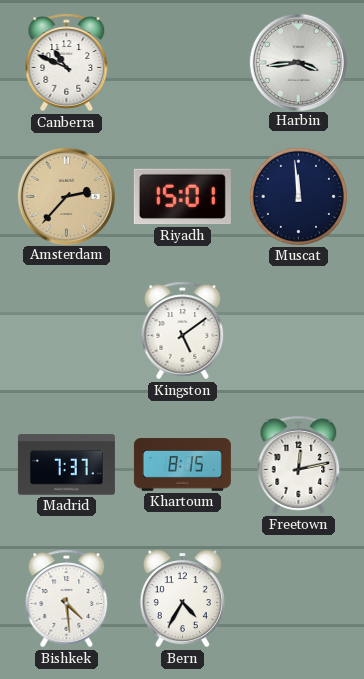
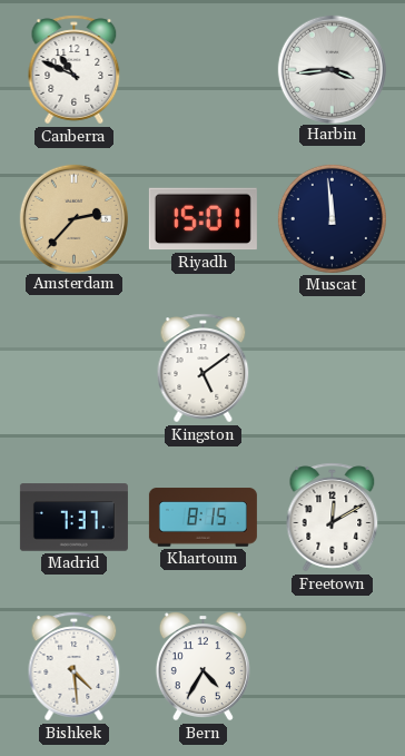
Freetown: 12:13 -> 12:10 (333, 518)
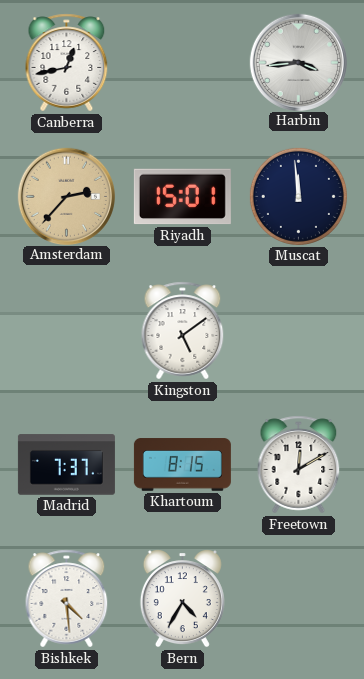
Canberra: 10:49 -> 12:43 (67, 63)
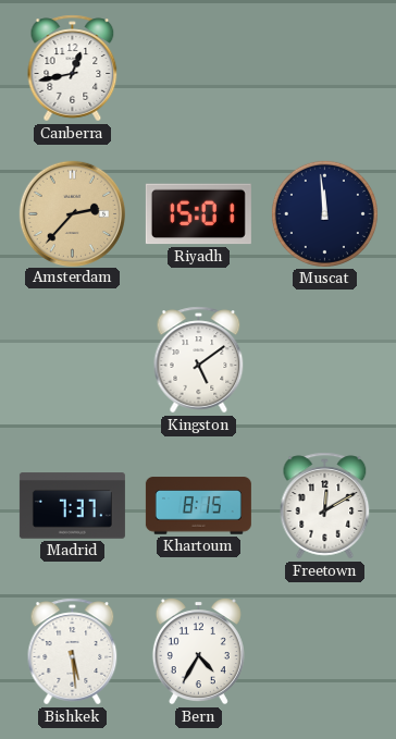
Harbin: 3:44 -> none (298, 62)
Bishkek: 4:29 -> 5:29 (73, 652)
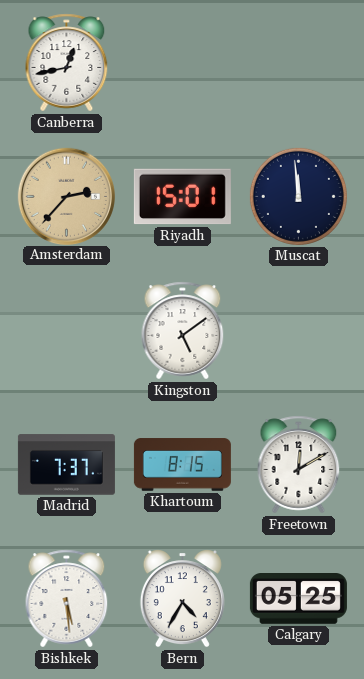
Calgary: none -> 05:25 (298, 599)
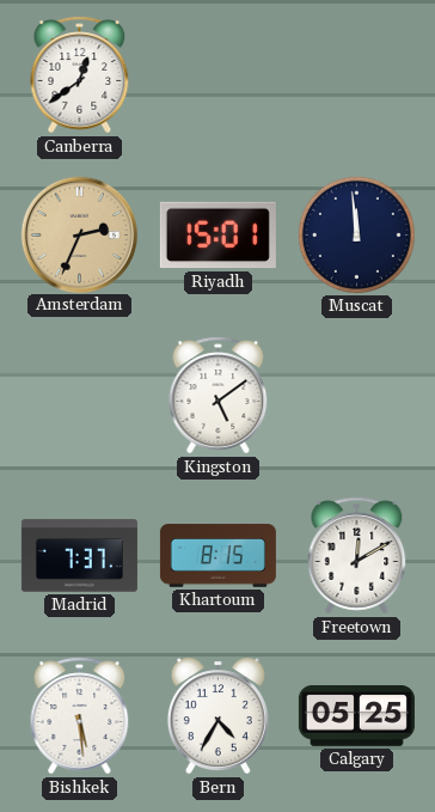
Canberra: 12:43 -> 12:39 (80, 75)
Amsterdam: 2:37 -> 2:34 (79, 234)
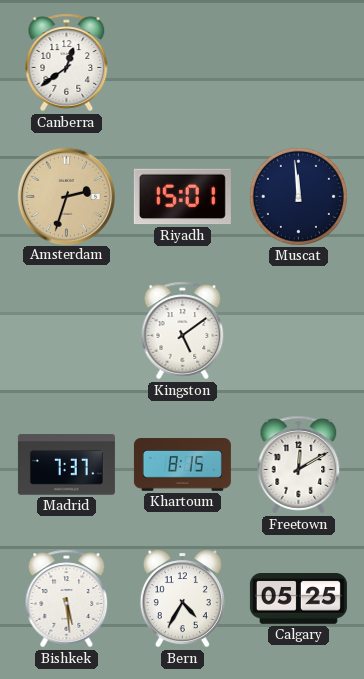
Amsterdam: 2:34 -> 2:33 (66, 196)
